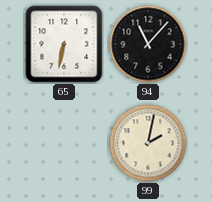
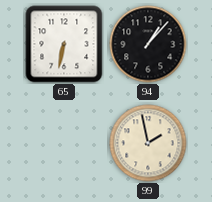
94: 11:07 -> 1:07 (148, 44)
99: 2:02 -> 1:58 (148, 143)
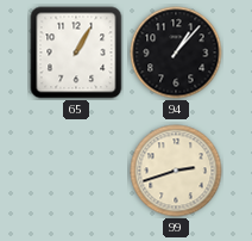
65: 6:32 -> 1:05 (76, 52)
99: 1:58 -> 2:42 (176, 171)
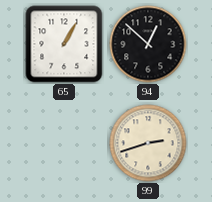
94: 1:07 -> 12:52 (148, 44)
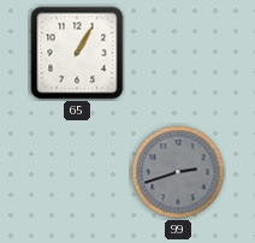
94: 12:52 -> none (148, 44)
99 dial: cream -> grey (178, 172)
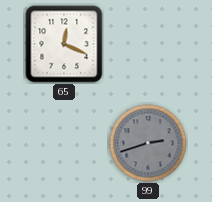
65: 1:05 -> 12:19 (64, 44)
